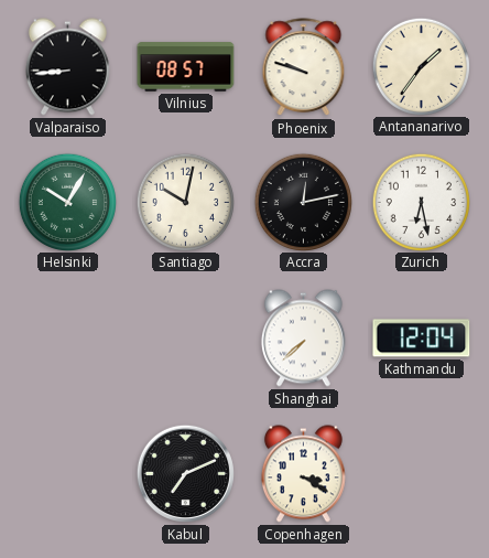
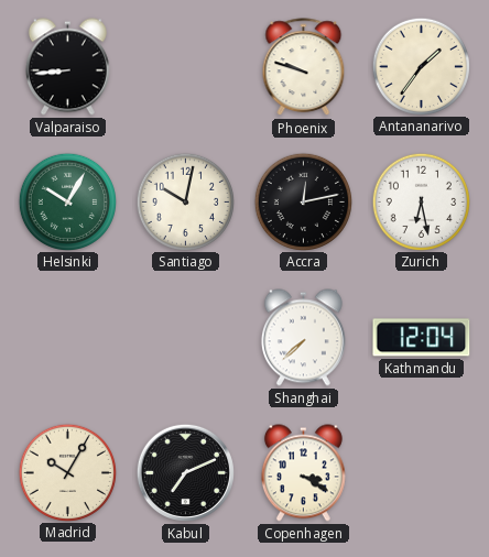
Vilnius: 08:57 -> none (186, 67)
Madrid: none -> 10:05 (67, 472)
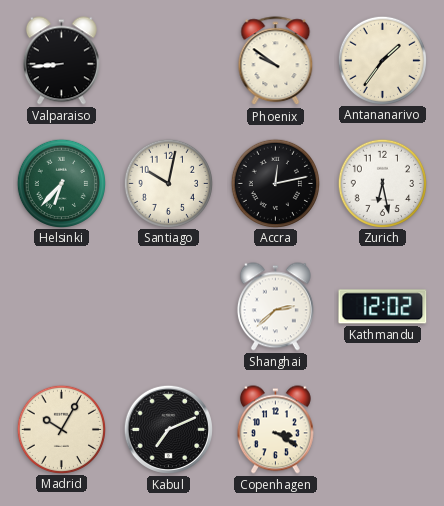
Phoenix: 9:48 -> 9:51 (276, 61)
Helsinki: 10:05 -> 6:37 (61, 183)
Shanghai: 7:38 -> 2:38 (275, 307)
Kathmandu: 12:04 -> 12:02 (383, 307)
